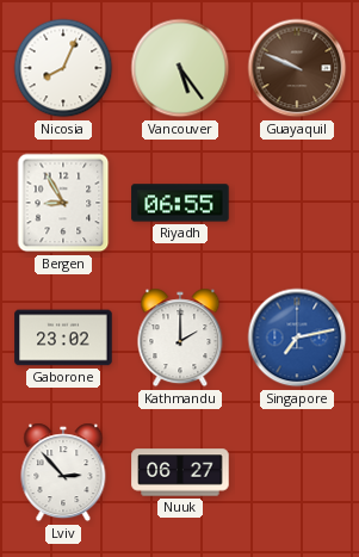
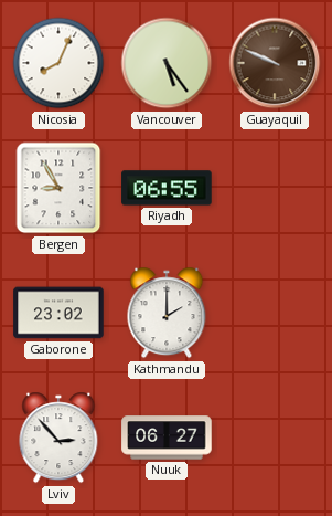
Singapore: 7:13 -> none (297, 338)
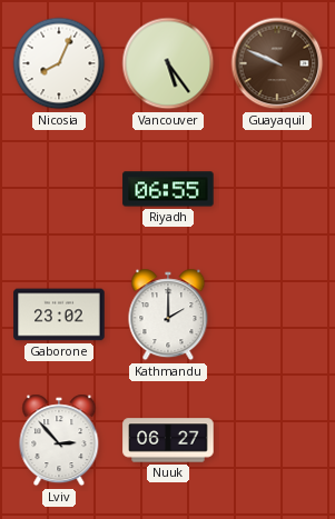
Bergen: 8:55 -> none (58, 188)
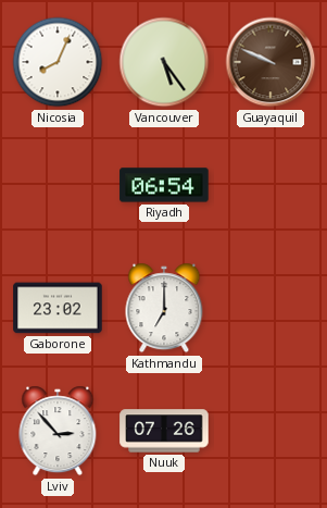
Riyadh: 06:55 -> 06:54 (164, 185)
Kathmandu: 2:00 -> 7:00 (164, 308)
Nuuk: 06:27 -> 07:26 (164, 431)
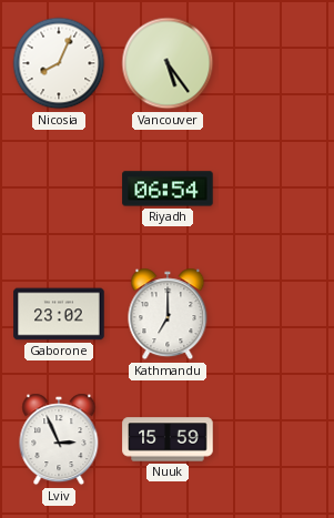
Guayaquil: 9:49 -> none (271, 62)
Lviv: 2:53 -> 2:56 (59, 439)
Nuuk: 07:26 -> 15:59 (168, 439)
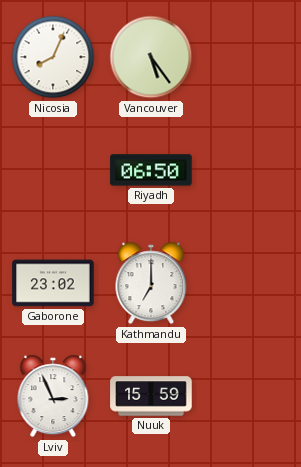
Riyadh: 06:54 -> 06:50 (151, 170)
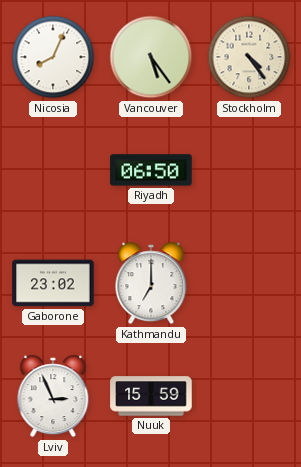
Stockholm: none -> 4:24 (249, 57)
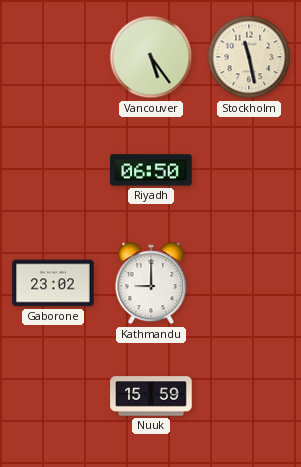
Nicosia: 8:04 -> none (53, 57)
Stockholm: 4:24 -> 11:28 (249, 57)
Kathmandu: 7:00 -> 9:00 (151, 283)
Lviv: 2:56 -> none (53, 396)
